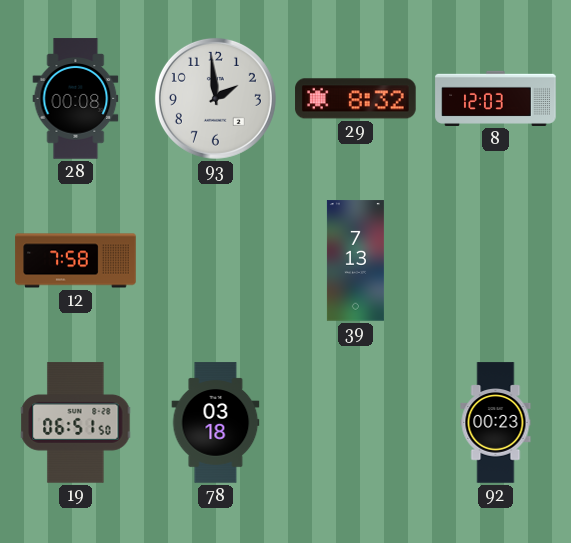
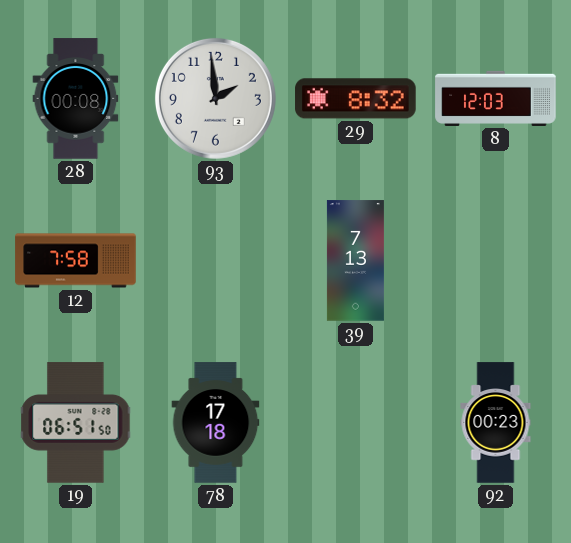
78: 03:18 -> 17:18 (216, 423)
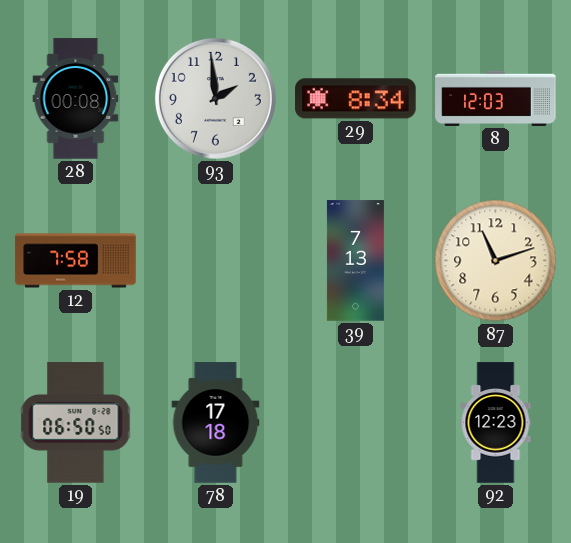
29: 8:32 -> 8:34 (356, 99)
87: none -> 11:12 (496, 261)
19: 06:51 -> 06:50 (76, 423)
92: 00:23 -> 12:23 (496, 423)
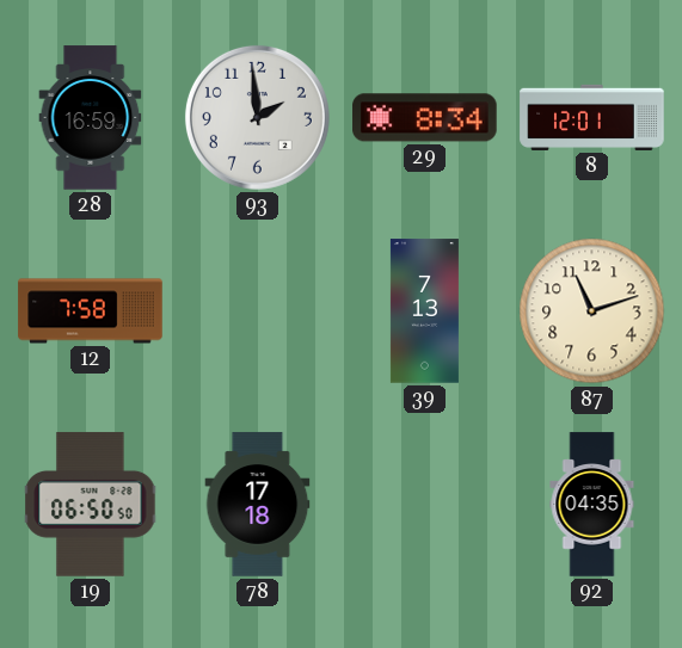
28: 00:08 -> 16:59 (91, 118)
8: 12:03 -> 12:01 (592, 117)
92: 12:23 -> 04:35 (592, 505)
